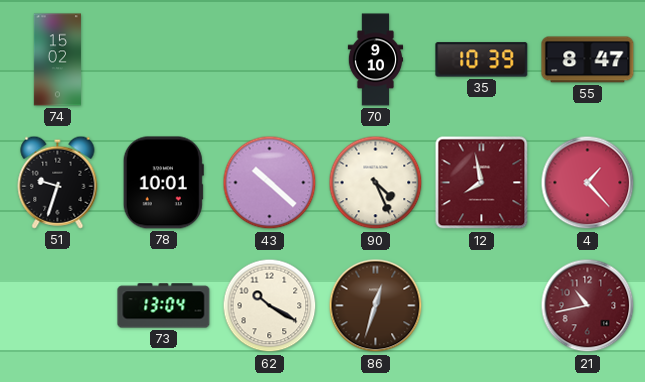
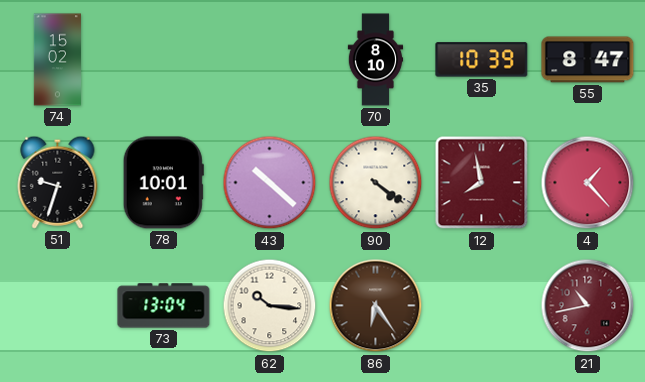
70: 9:10 -> 8:10 (376, 60)
90: 4:26 -> 4:21 (376, 183)
62: 10:20 -> 10:16 (270, 306)
86: 12:33 -> 6:24 (376, 306)
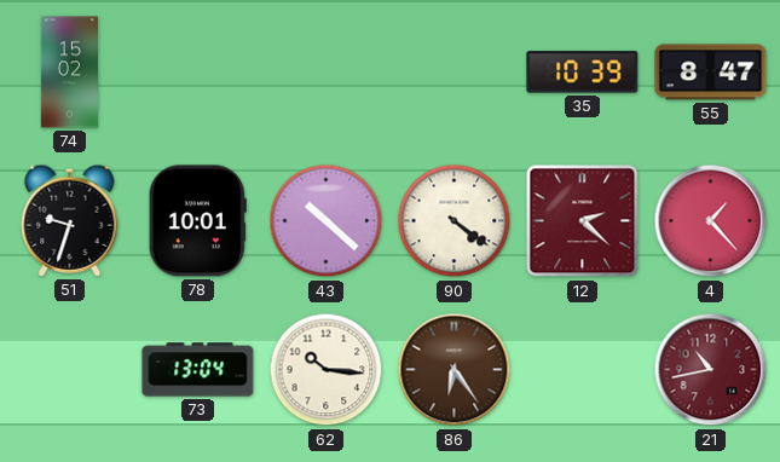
70: 8:10 -> none (376, 60)
12: 7:58 -> 2:22 (583, 221)
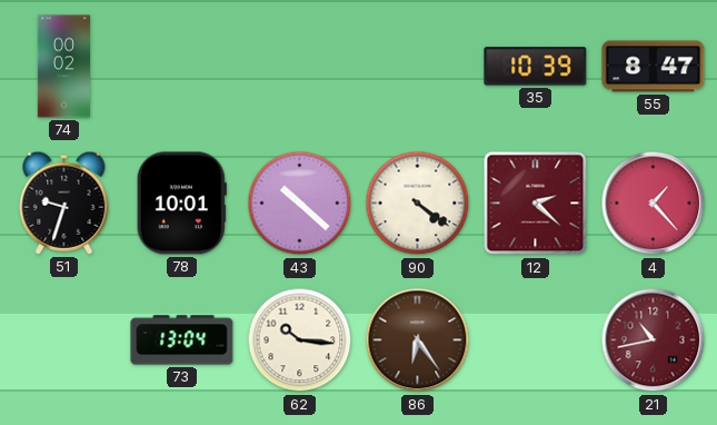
74: 15:02 -> 00:02 (63, 67)
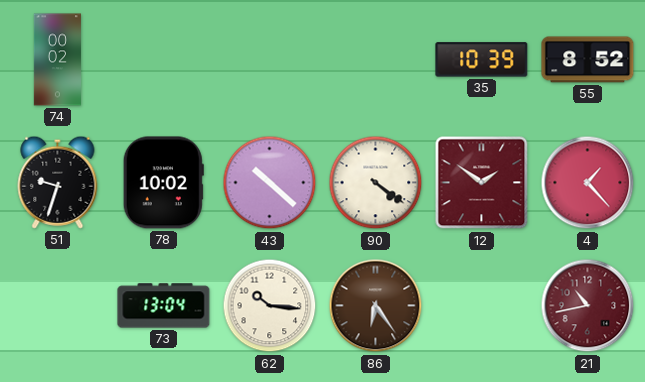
55: 8:47 -> 8:52 (588, 60)
78: 10:01 -> 10:02 (163, 183)
12: 2:22 -> 1:51 (482, 183)
